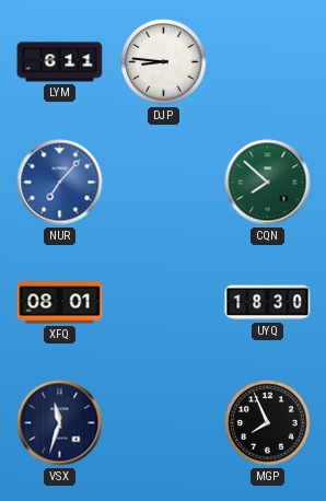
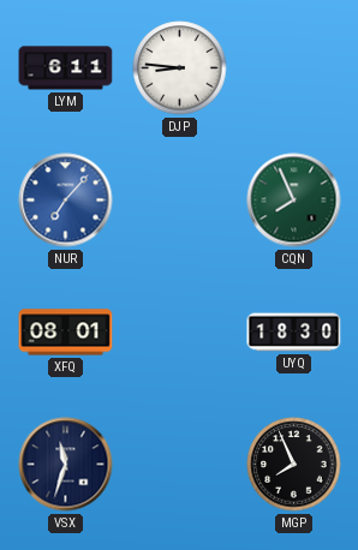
CQN: 7:52 -> 7:56 (294, 201)
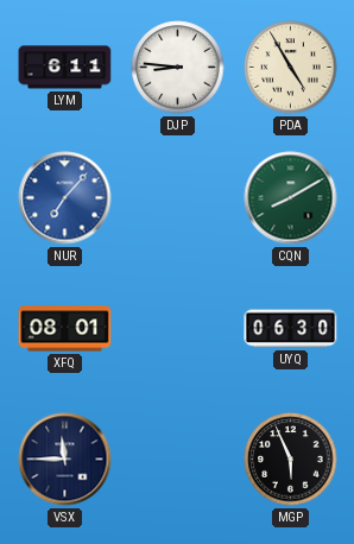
PDA: none -> 4:55 (291, 68)
CQN: 7:56 -> 8:10 (291, 198)
UYQ: 18:30 -> 06:30 (291, 329)
VSX: 11:33 -> 11:45 (65, 460)
MGP: 7:56 -> 5:56 (291, 460)
